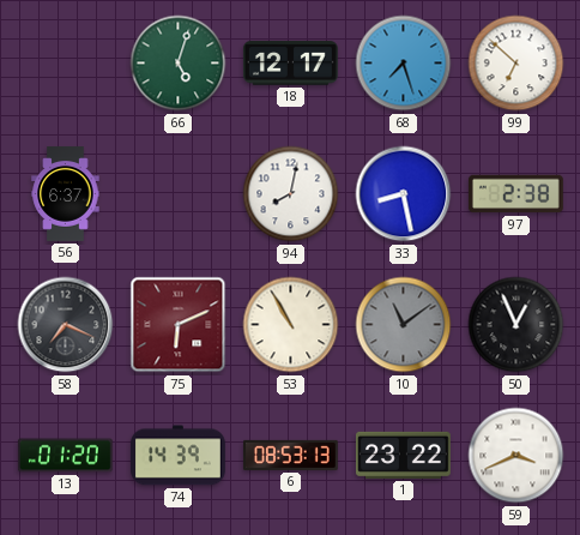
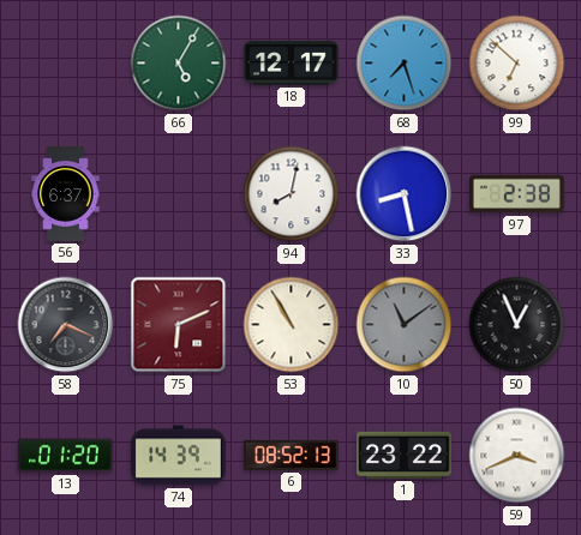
66: 5:03 -> 5:05 (179, 64)
6: 08:53 -> 08:52 (290, 455)
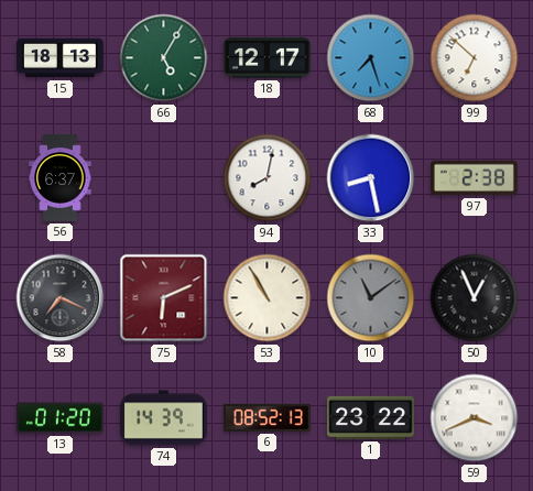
15: none -> 18:13 (61, 58)
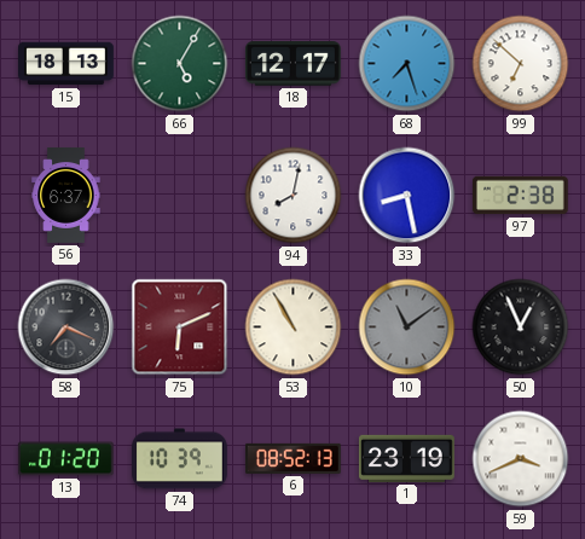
74: 14:39 -> 10:39 (180, 459)
1: 23:22 -> 23:19 (406, 458)
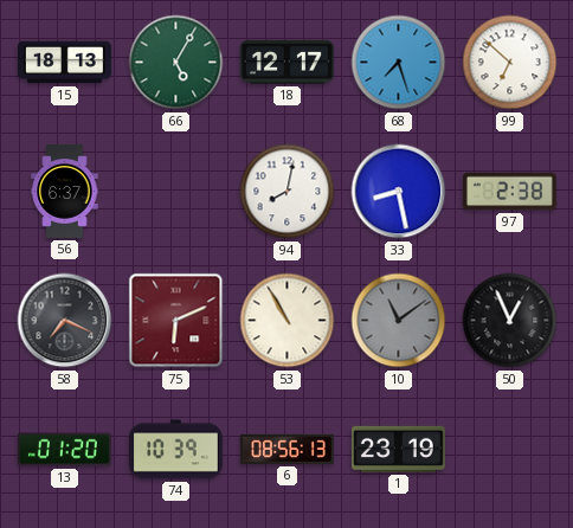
6: 08:52 -> 08:56 (286, 449)
59: 3:41 -> none (521, 459)
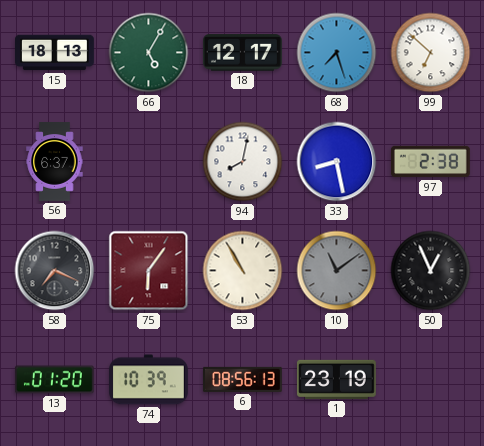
75: 6:11 -> 6:06 (149, 271)
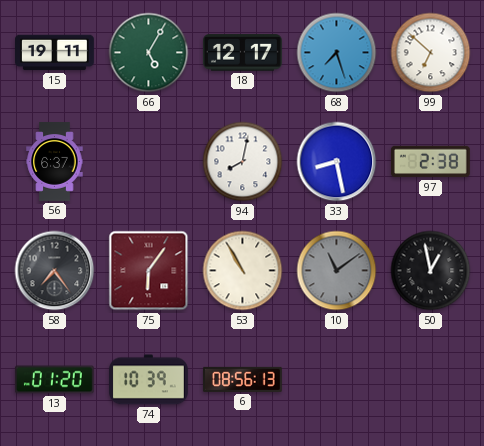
15: 18:13 -> 19:11 (55, 53)
58: 7:19 -> 7:24 (55, 271)
50: 12:56 -> 12:58 (431, 271)
1: 23:19 -> none (336, 379)
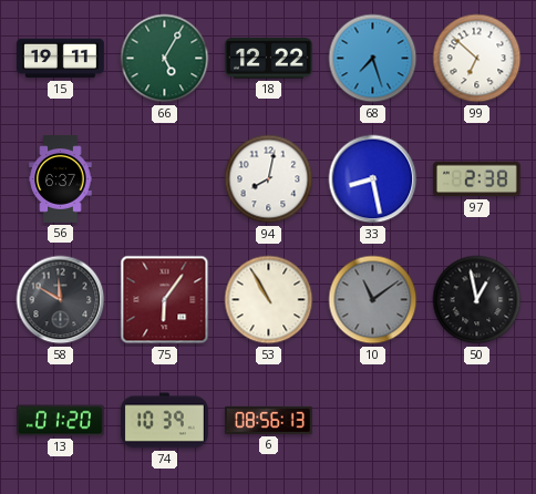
18: 12:17 -> 12:22 (268, 59)
58: 7:24 -> 11:50 (61, 300)
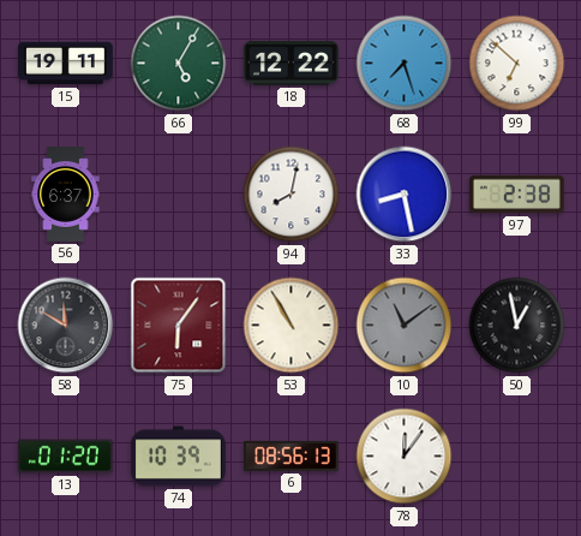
78: none -> 12:06 (405, 457)
